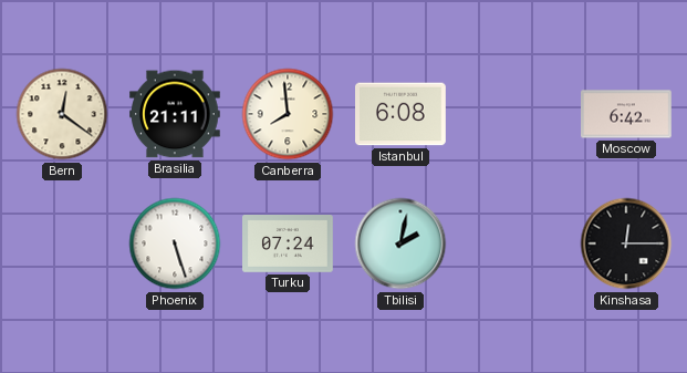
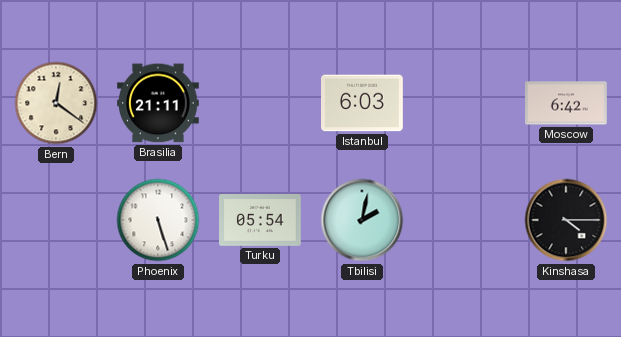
Canberra: 7:59 -> none (288, 114)
Istanbul: 6:08 -> 6:03 (363, 103)
Turku: 07:24 -> 05:54 (261, 221)
Kinshasa: 12:15 -> 4:15 (566, 220)
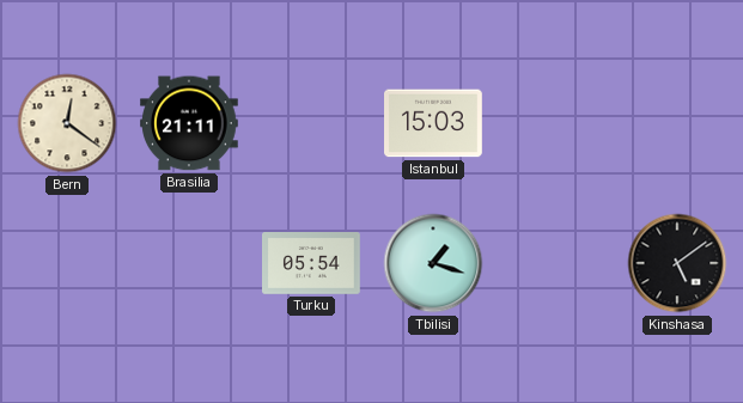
Istanbul: 6:03 -> 15:03 (434, 123)
Moscow: 6:42 -> none (567, 103)
Phoenix: 5:27 -> none (158, 220)
Tbilisi: 2:02 -> 1:18 (433, 263)
Kinshasa: 4:15 -> 5:09 (677, 263)
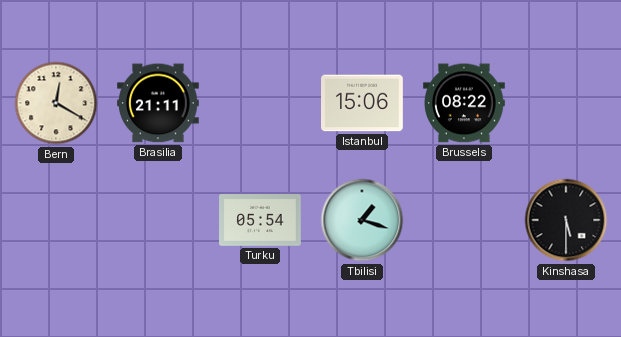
Bern: 12:21 -> 12:20 (56, 103)
Istanbul: 15:03 -> 15:06 (363, 103)
Brussels: none -> 08:22 (465, 103)
Kinshasa: 5:09 -> 5:30 (566, 220)
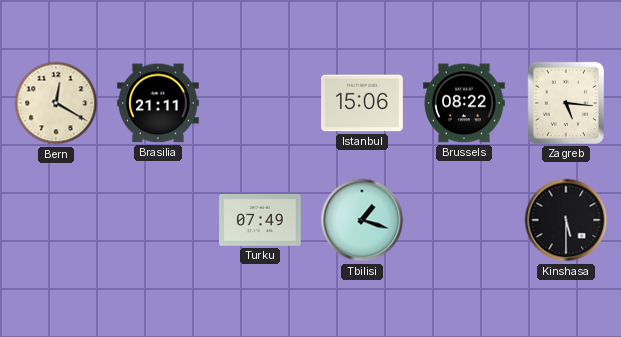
Zagreb: none -> 5:16 (566, 103)
Turku: 05:54 -> 07:49 (261, 221)
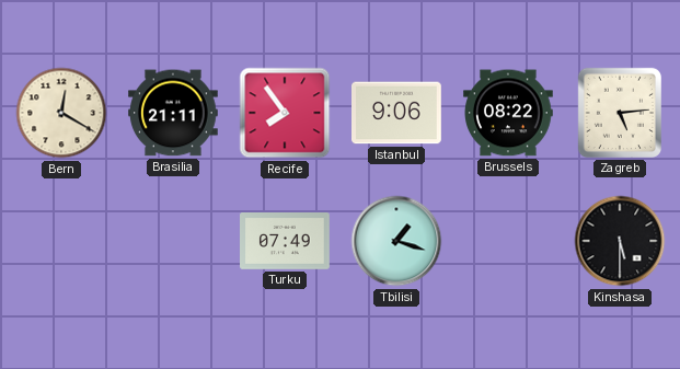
Recife: none -> 7:54 (285, 113)
Istanbul: 15:06 -> 9:06 (397, 113)
Zagreb: 5:16 -> 5:14 (620, 113)
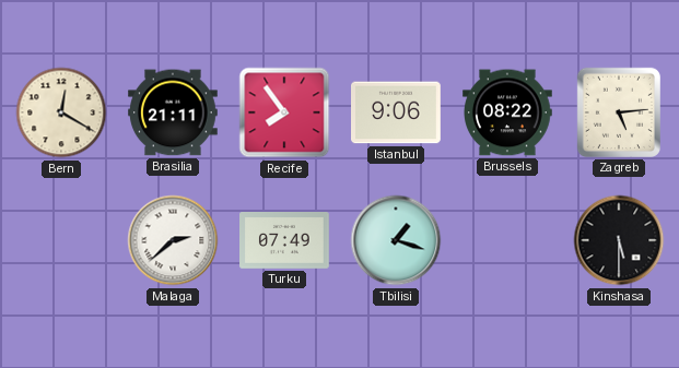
Malaga: none -> 2:38 (173, 240)
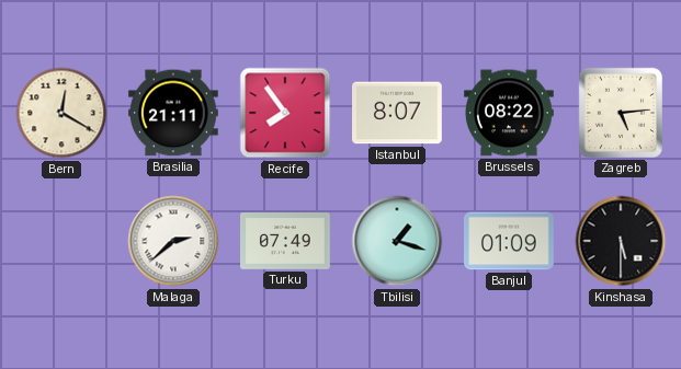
Istanbul: 9:06 -> 8:07 (398, 113)
Banjul: none -> 01:09 (510, 241)
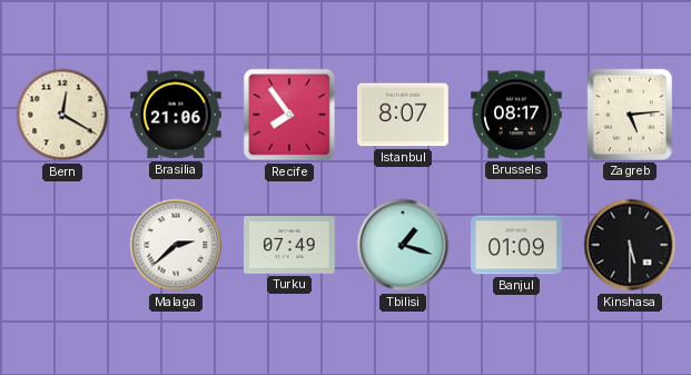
Brasilia: 21:11 -> 21:06 (177, 115)
Brussels: 08:22 -> 08:17 (517, 115)
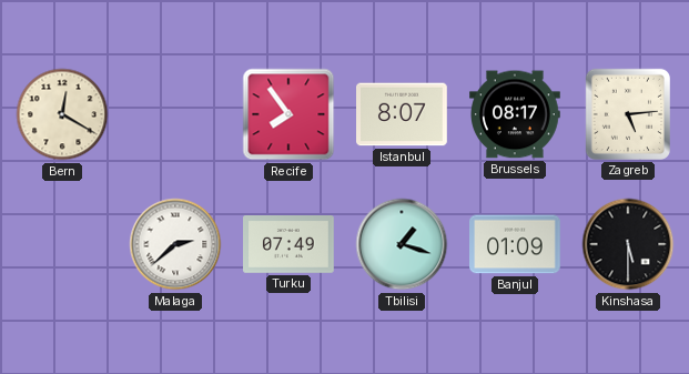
Brasilia: 21:06 -> none (177, 115)
